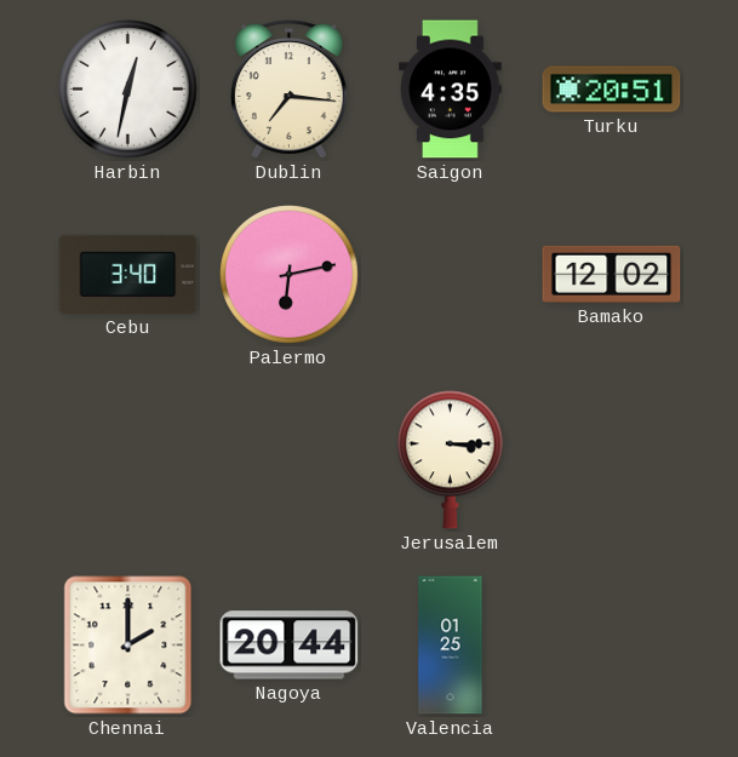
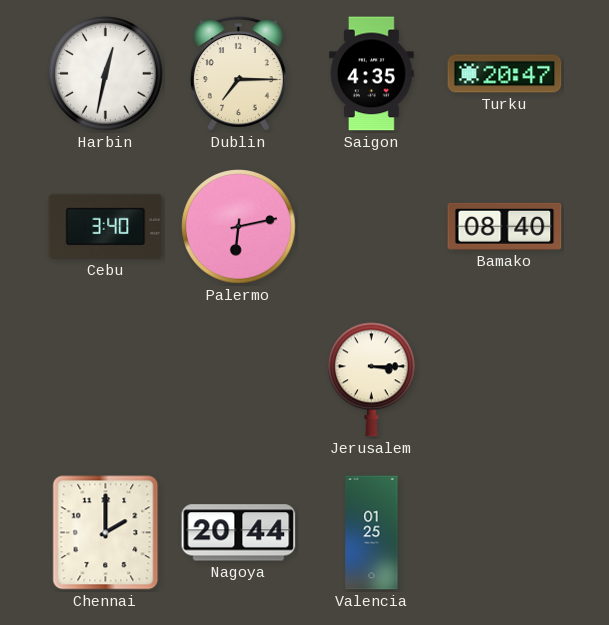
Dublin: 7:16 -> 7:15 (238, 74)
Turku: 20:51 -> 20:47 (505, 74)
Bamako: 12:02 -> 08:40 (505, 226)
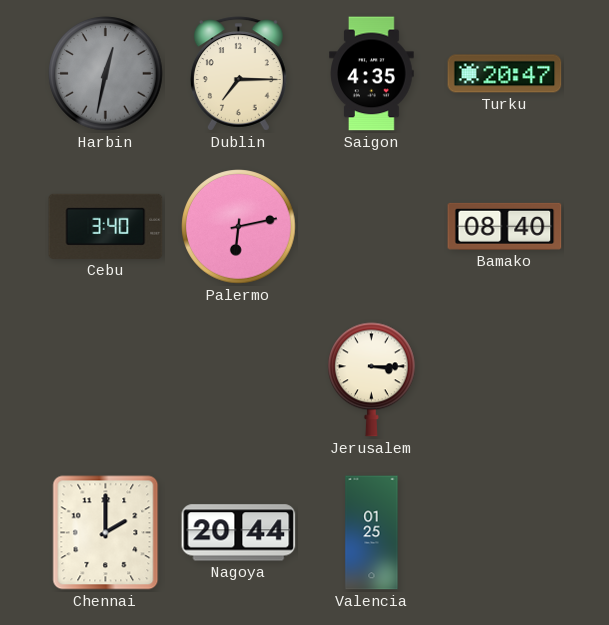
Harbin dial: white -> grey (106, 74)
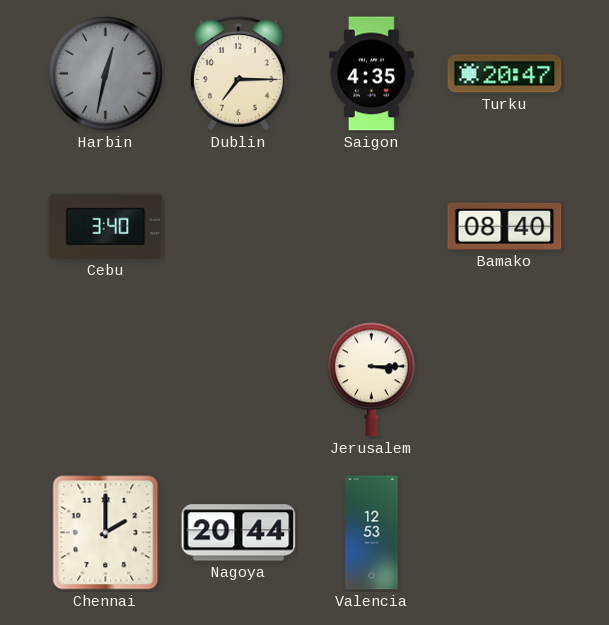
Palermo: 6:13 -> none (239, 227)
Valencia: 01:25 -> 12:53 (372, 533)
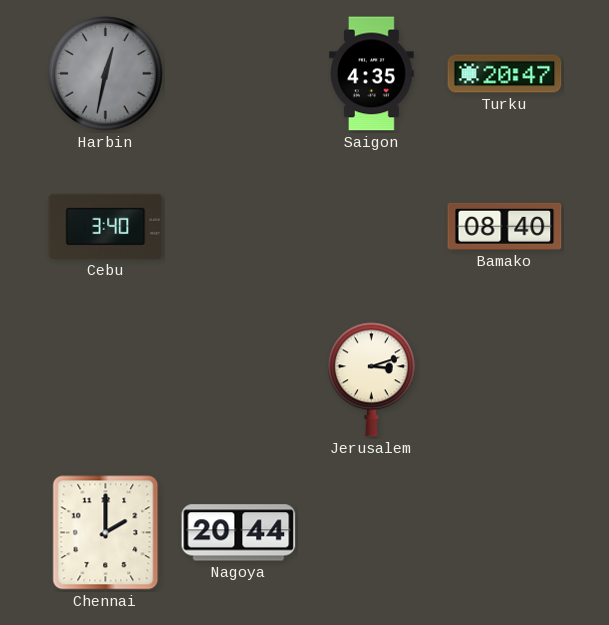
Dublin: 7:15 -> none (238, 74)
Jerusalem: 3:15 -> 3:12 (372, 380)
Valencia: 12:53 -> none (372, 533)
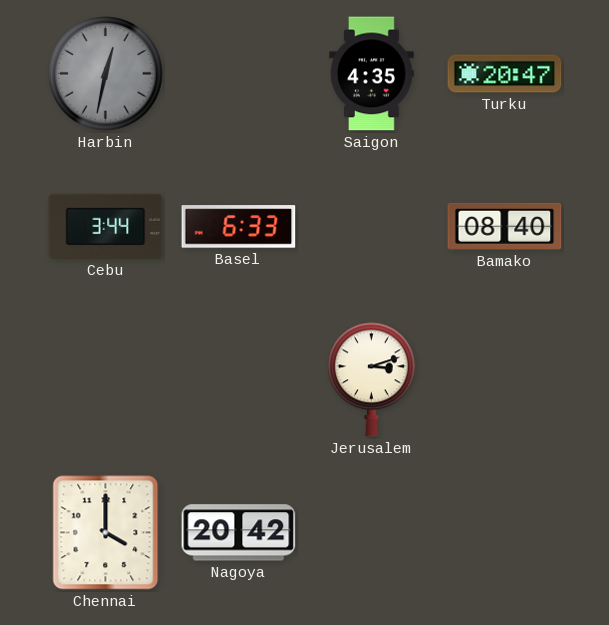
Cebu: 3:40 -> 3:44 (106, 226)
Basel: none -> 6:33 (239, 227)
Chennai: 2:00 -> 4:00 (106, 533)
Nagoya: 20:44 -> 20:42 (239, 533)
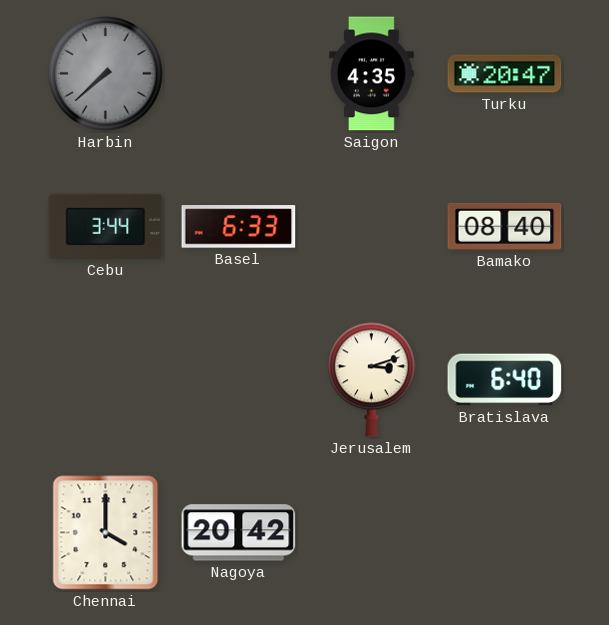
Harbin: 12:32 -> 7:38 (106, 74)
Bratislava: none -> 6:40 (505, 380)
